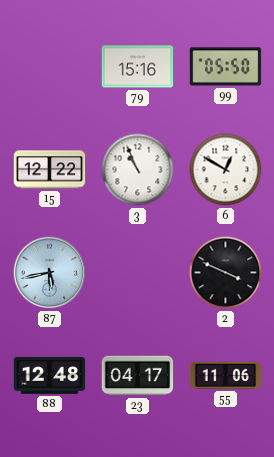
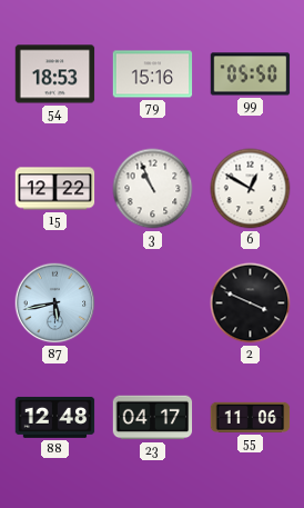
54: none -> 18:53 (55, 74)
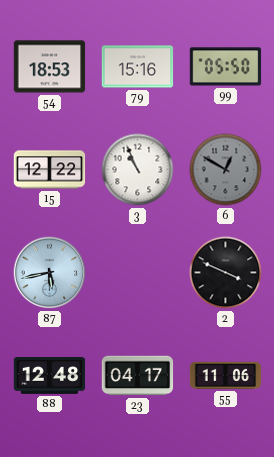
6 dial: white -> grey (226, 170)
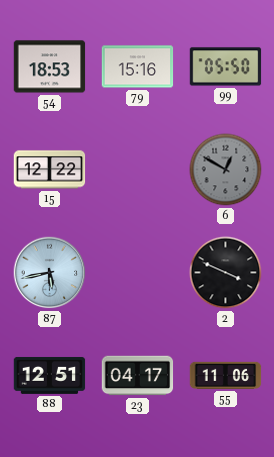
3: 10:56 -> none (138, 170)
88: 12:48 -> 12:51 (50, 375)
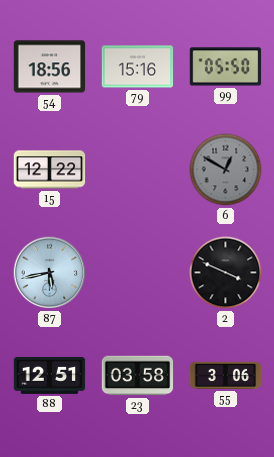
54: 18:53 -> 18:56 (50, 67)
23: 04:17 -> 03:58 (138, 376)
55: 11:06 -> 3:06 (226, 375)
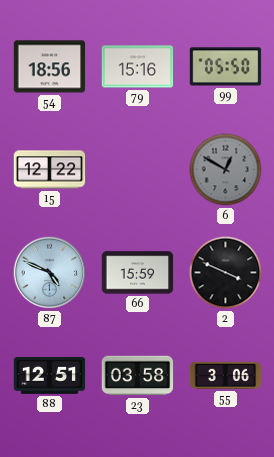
87: 5:43 -> 4:49 (50, 273)
66: none -> 15:59 (138, 273)
